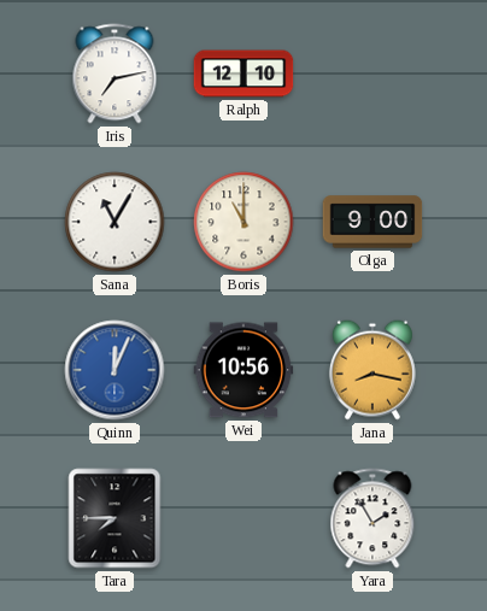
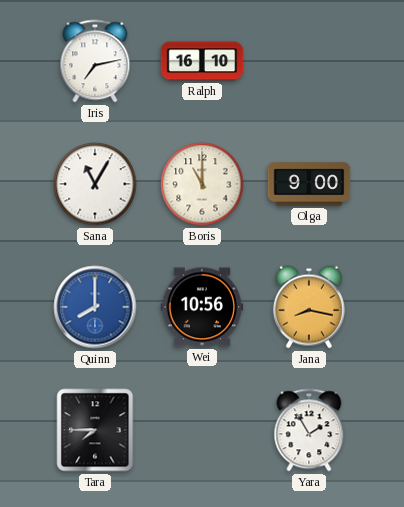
Ralph: 12:10 -> 16:10 (202, 61)
Quinn: 12:04 -> 8:00 (95, 307)
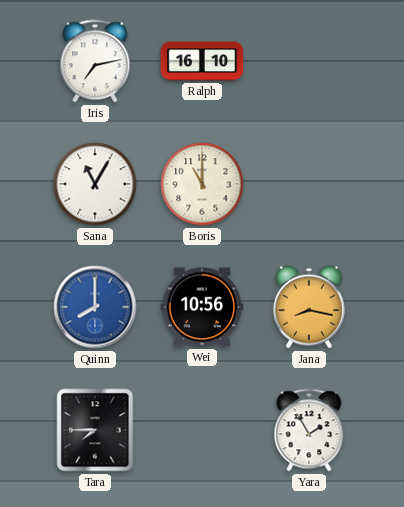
Olga: 9:00 -> none (309, 184)
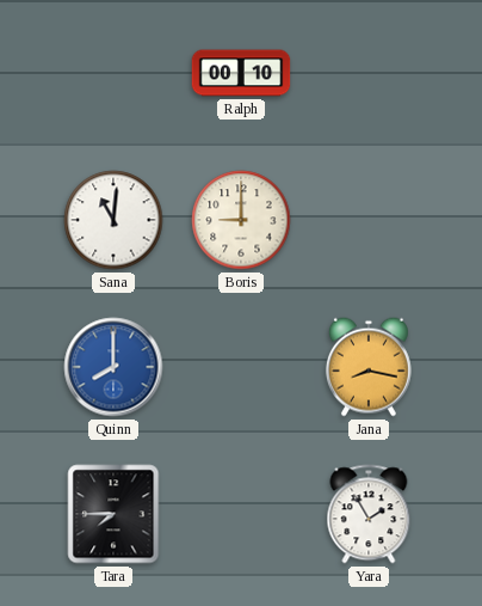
Iris: 7:13 -> none (95, 61)
Ralph: 16:10 -> 00:10 (241, 73)
Sana: 11:05 -> 11:01 (113, 220)
Boris: 11:00 -> 9:00 (241, 220)
Wei: 10:56 -> none (202, 307)
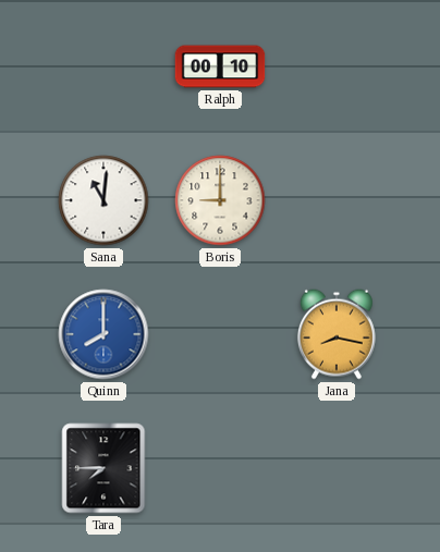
Yara: 1:55 -> none (369, 514)
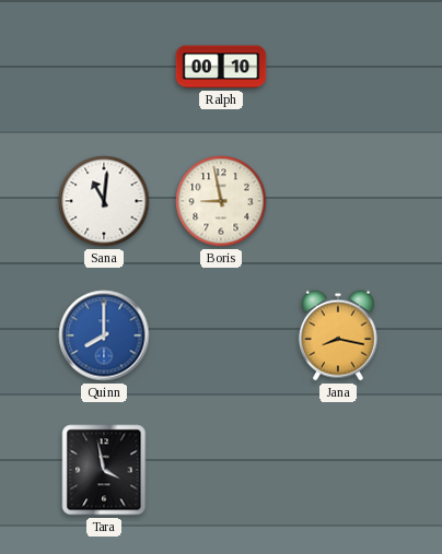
Boris: 9:00 -> 8:58 (221, 201)
Tara: 7:45 -> 3:58 (104, 470)
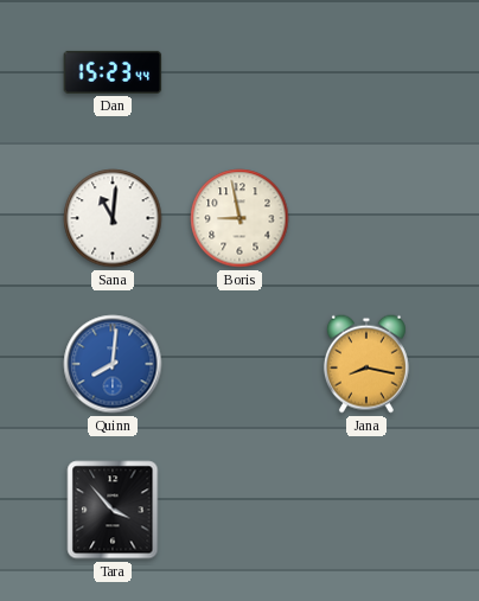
Dan: none -> 15:23 (113, 72)
Ralph: 00:10 -> none (221, 67)
Quinn: 8:00 -> 8:01 (113, 364)
Tara: 3:58 -> 3:53 (113, 510)
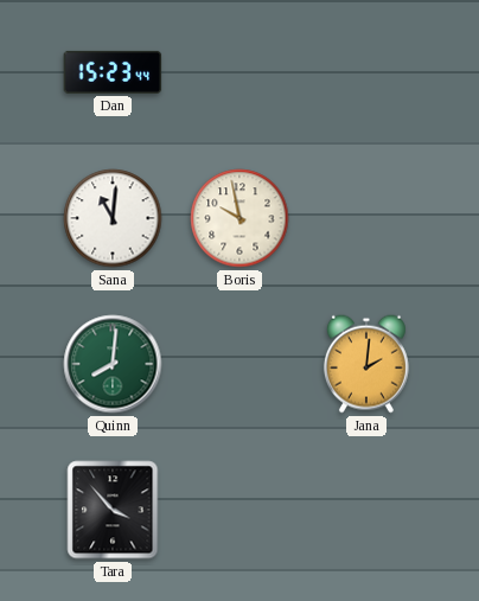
Boris: 8:58 -> 9:58 (239, 218)
Quinn dial: blue -> green (113, 364)
Jana: 8:17 -> 2:01 (366, 364)
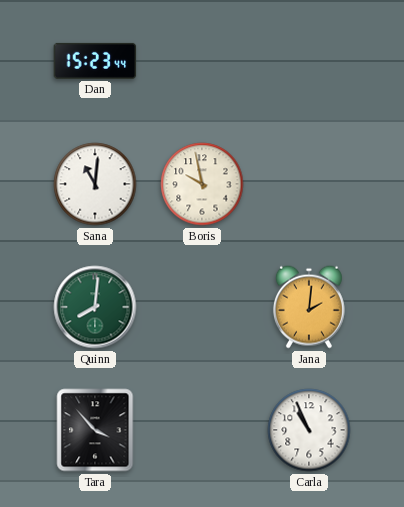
Carla: none -> 10:56 (309, 430)
